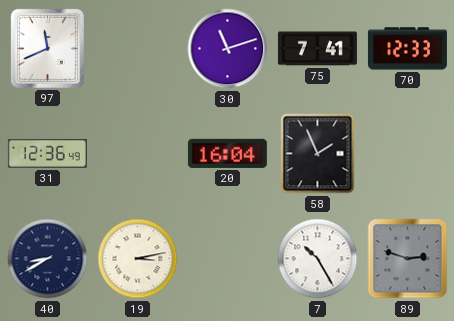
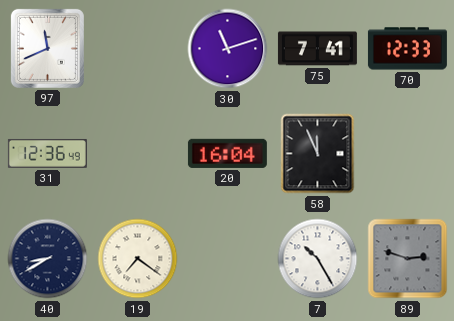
58: 1:56 -> 11:56 (318, 154)
19: 3:13 -> 7:21 (138, 259)
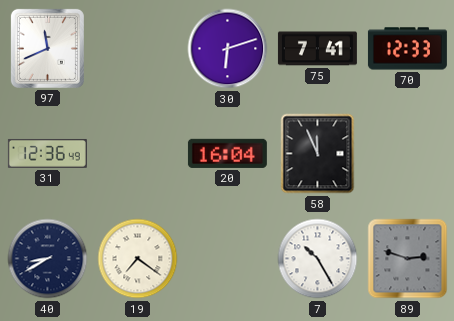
30: 11:12 -> 6:12 (228, 49)
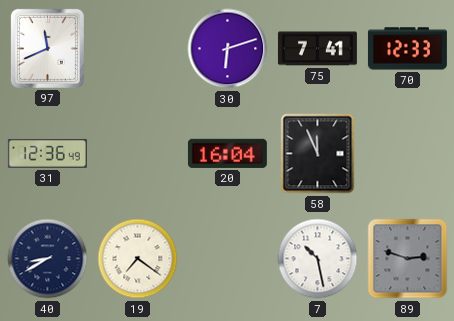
7: 10:25 -> 10:28 (318, 259)
